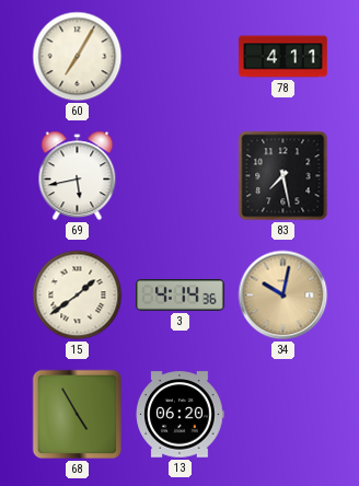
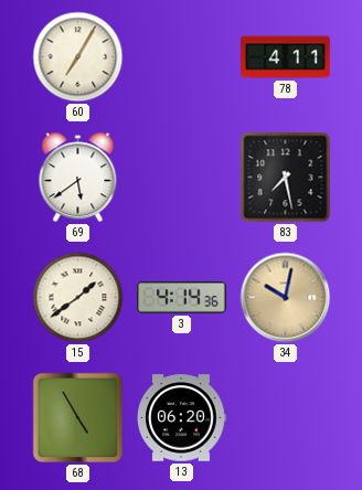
69: 5:43 -> 5:39 (78, 178)
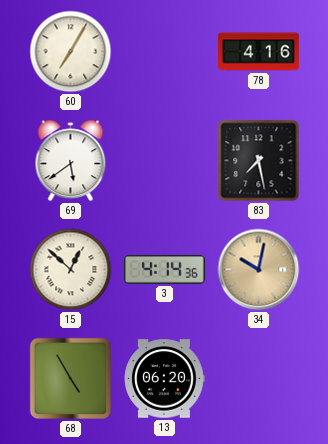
78: 4:11 -> 4:16 (259, 52)
15: 1:39 -> 12:52 (71, 270)
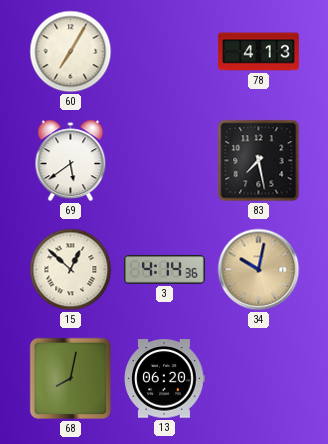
78: 4:16 -> 4:13 (259, 52)
68: 4:55 -> 8:02 (71, 379)
